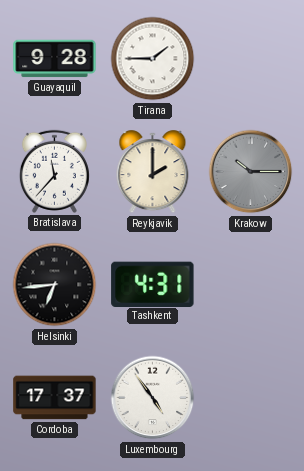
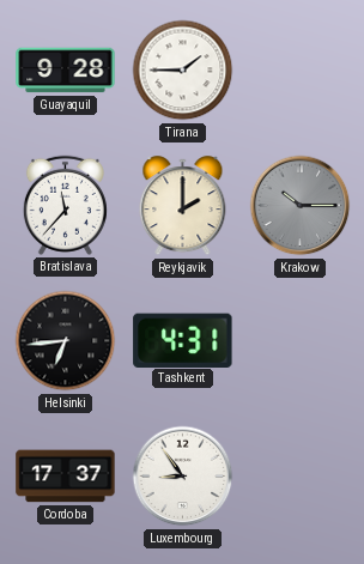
Luxembourg: 4:54 -> 8:54 (183, 477)
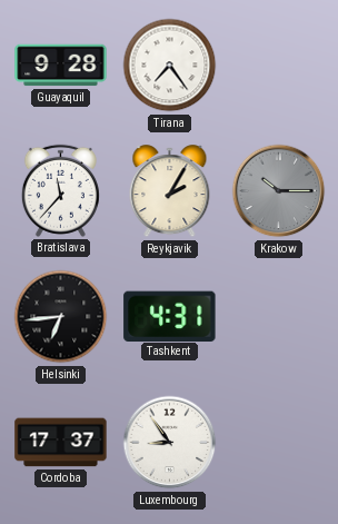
Tirana: 1:45 -> 7:24 (170, 66)
Reykjavik: 2:00 -> 2:05 (170, 191)
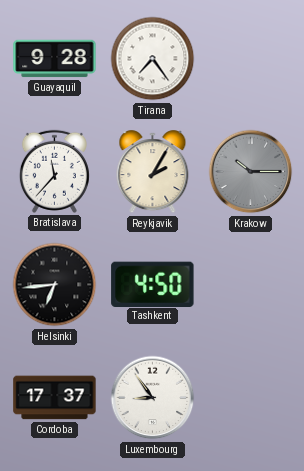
Tashkent: 4:31 -> 4:50 (153, 284)
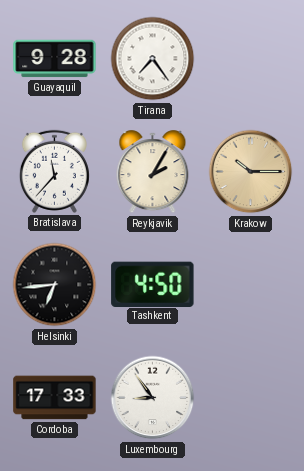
Krakow dial: grey -> champagne (251, 172)
Cordoba: 17:37 -> 17:33 (55, 398)
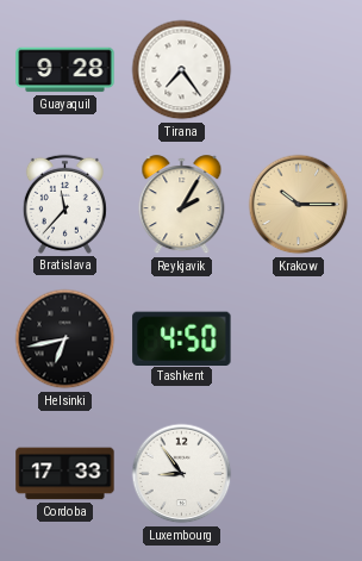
Helsinki: 6:44 -> 6:43 (65, 339)
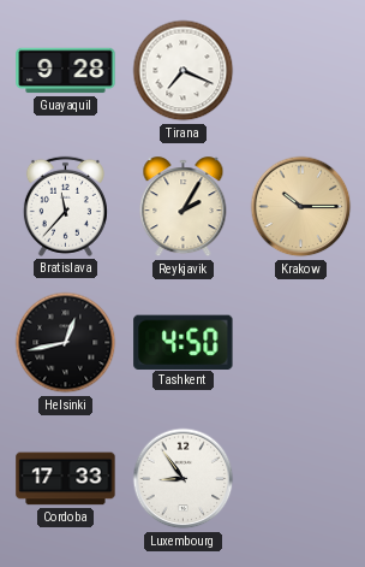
Tirana: 7:24 -> 7:19 (184, 71)
Helsinki: 6:43 -> 12:43 (66, 343)
